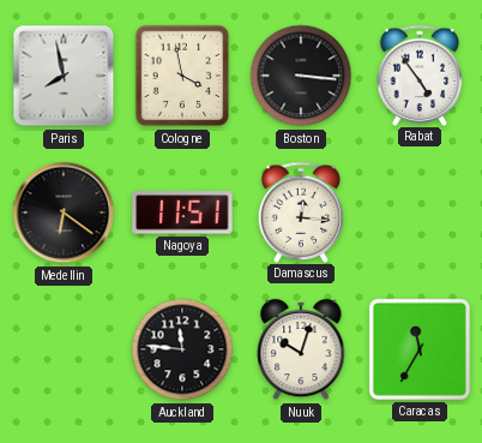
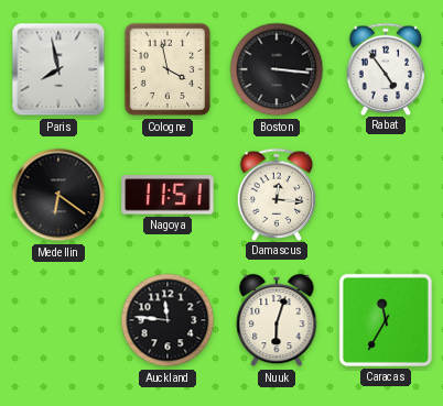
Nuuk: 10:03 -> 6:03 (277, 320)
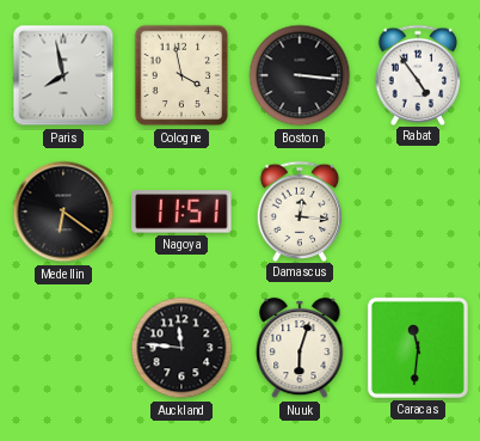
Caracas: 11:35 -> 11:31 (418, 348)
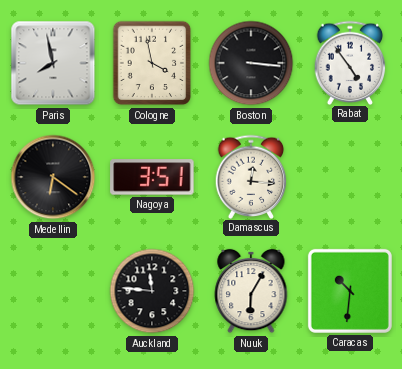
Nagoya: 11:51 -> 3:51 (152, 177)
Nuuk: 6:03 -> 6:05 (251, 291)
Caracas: 11:31 -> 10:31 (350, 291)
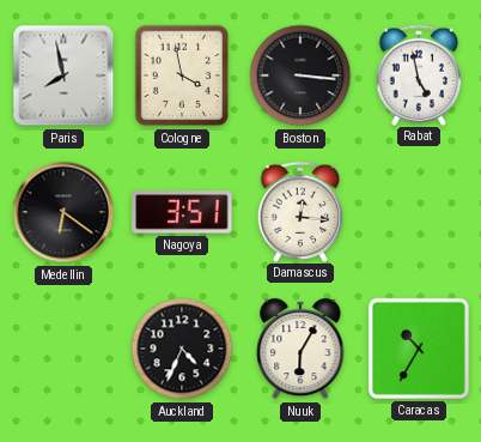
Rabat: 4:54 -> 4:58 (419, 74)
Auckland: 11:46 -> 4:34 (182, 349)
Caracas: 10:31 -> 10:35 (419, 349)
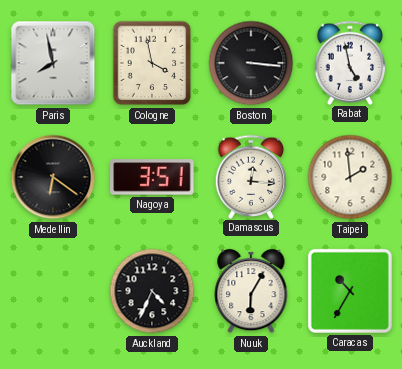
Taipei: none -> 1:59 (350, 177)
